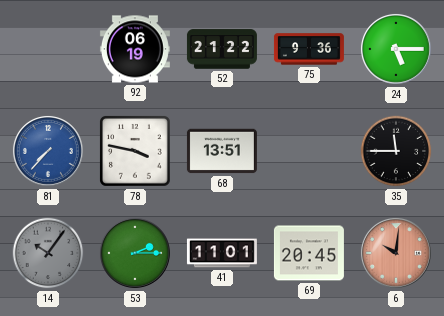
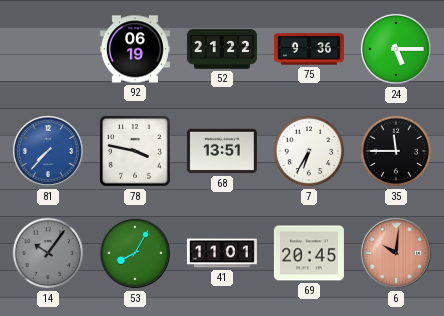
7: none -> 6:35 (309, 151)
53: 2:15 -> 8:05 (135, 253)
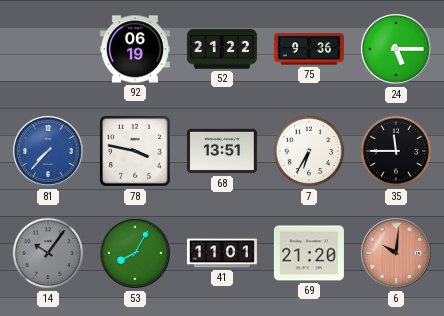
69: 20:45 -> 21:20 (309, 253)
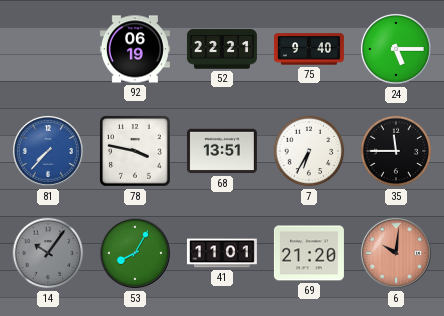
52: 21:22 -> 22:21 (222, 49)
75: 9:36 -> 9:40 (309, 49)
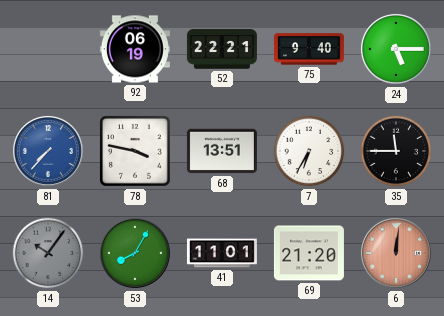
6: 10:01 -> 12:01 (396, 253)
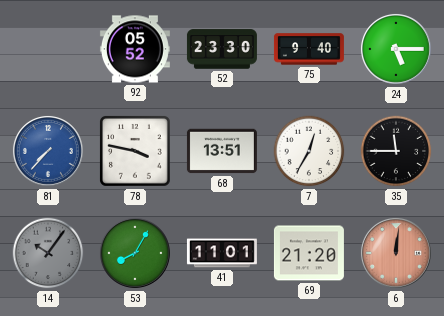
92: 06:19 -> 05:52 (135, 49)
52: 22:21 -> 23:30 (222, 49)
7: 6:35 -> 12:35 (309, 151)
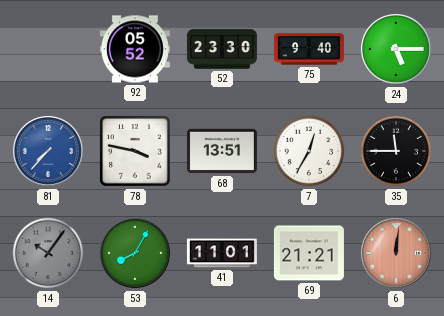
69: 21:20 -> 21:21 (309, 253)
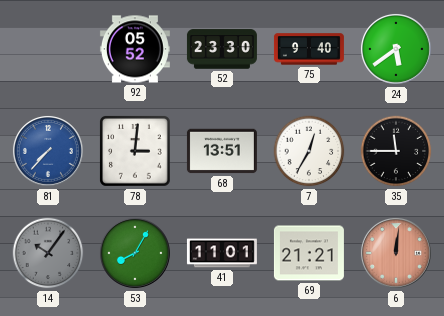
24: 5:15 -> 5:39 (396, 49)
78: 3:47 -> 3:01 (136, 152)
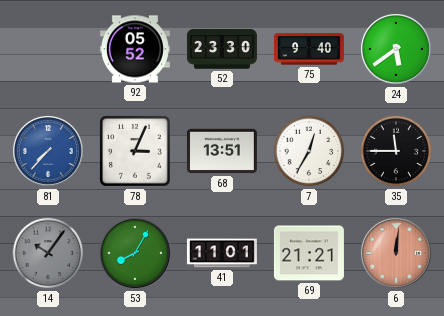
78: 3:01 -> 3:04 (136, 152)
